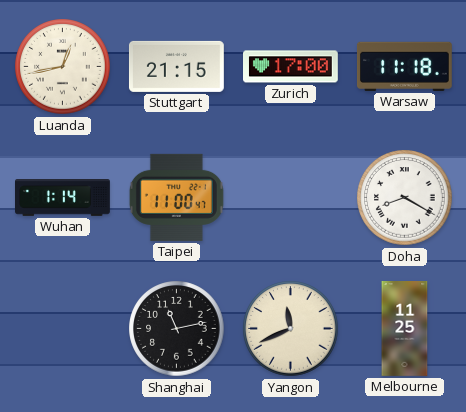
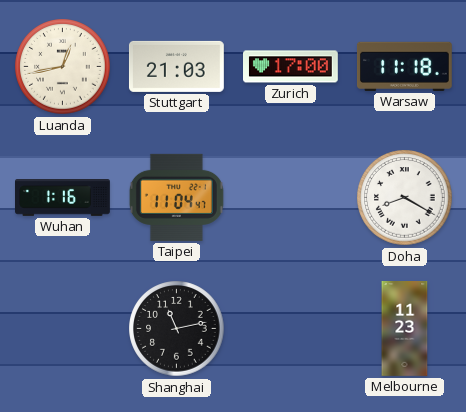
Stuttgart: 21:15 -> 21:03 (176, 66)
Wuhan: 1:14 -> 1:16 (63, 198)
Taipei: 11:00 -> 11:04 (176, 197)
Yangon: 11:41 -> none (291, 329)
Melbourne: 11:25 -> 11:23 (405, 329)
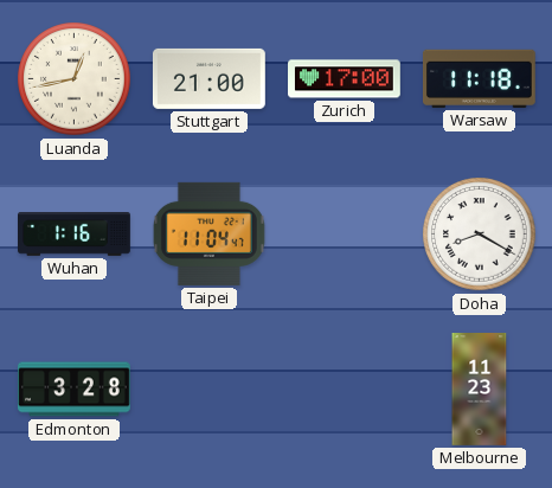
Stuttgart: 21:03 -> 21:00 (208, 78)
Edmonton: none -> 3:28 (75, 390)
Shanghai: 11:13 -> none (177, 329)
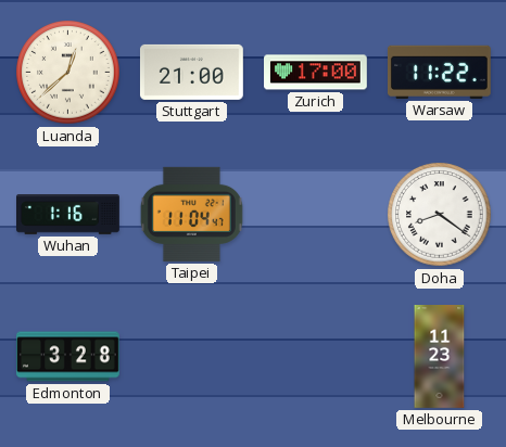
Luanda: 12:43 -> 12:38 (68, 73)
Warsaw: 11:18 -> 11:22 (439, 72)
Doha: 8:20 -> 8:21 (440, 215)
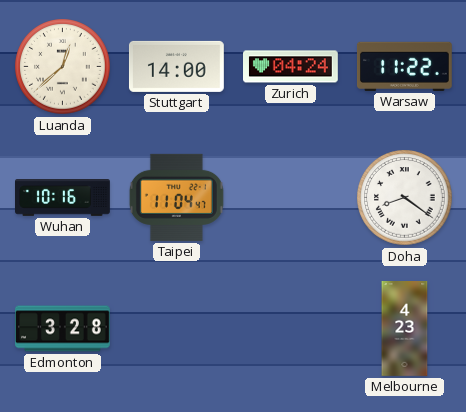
Stuttgart: 21:00 -> 14:00 (176, 66)
Zurich: 17:00 -> 04:24 (291, 67)
Wuhan: 1:16 -> 10:16 (63, 198)
Melbourne: 11:23 -> 4:23 (405, 329)
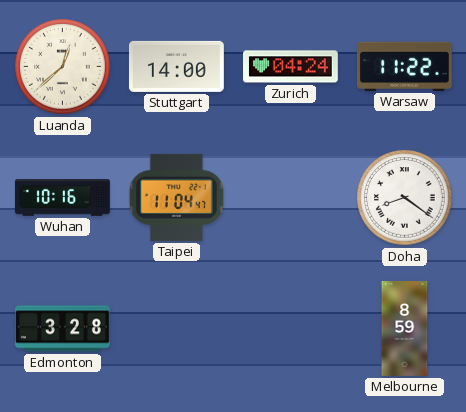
Melbourne: 4:23 -> 8:59 (405, 329)
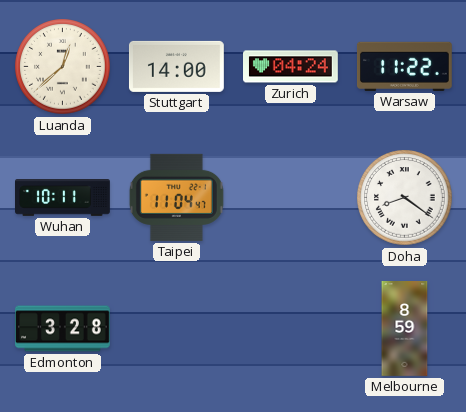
Wuhan: 10:16 -> 10:11 (63, 198)
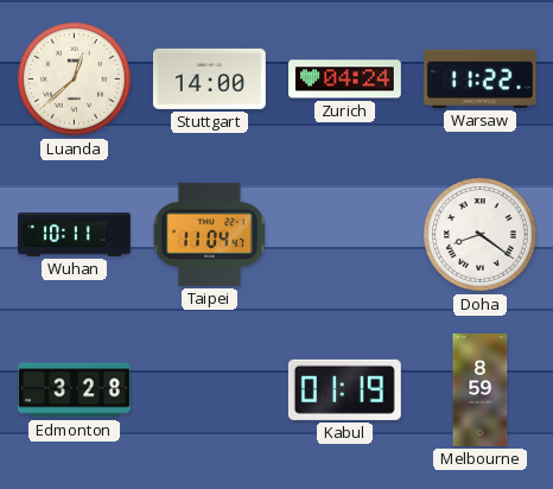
Kabul: none -> 01:19 (344, 389)
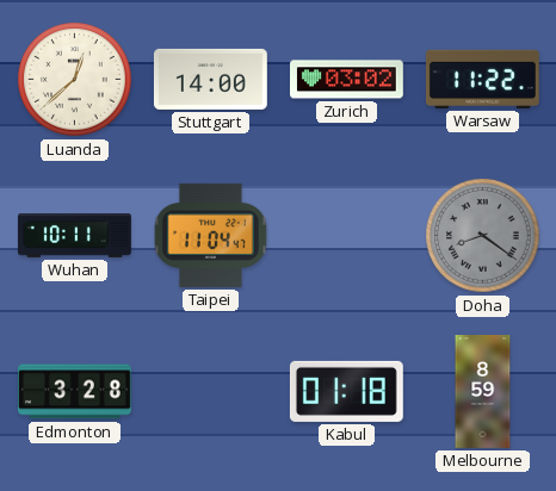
Zurich: 04:24 -> 03:02 (347, 80)
Doha dial: white -> grey (483, 236)
Kabul: 01:19 -> 01:18 (346, 391)
